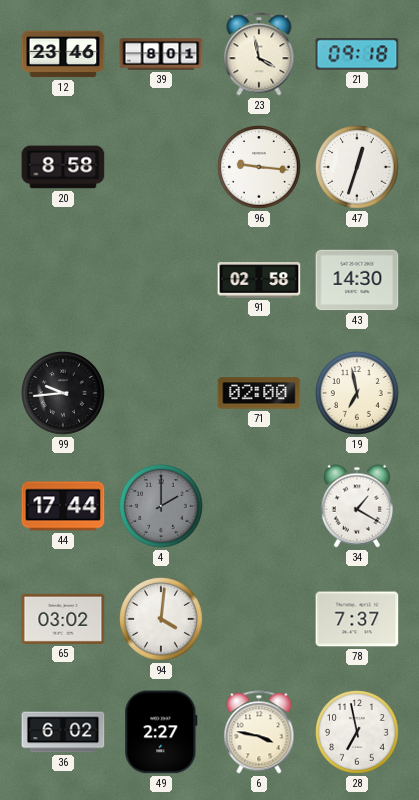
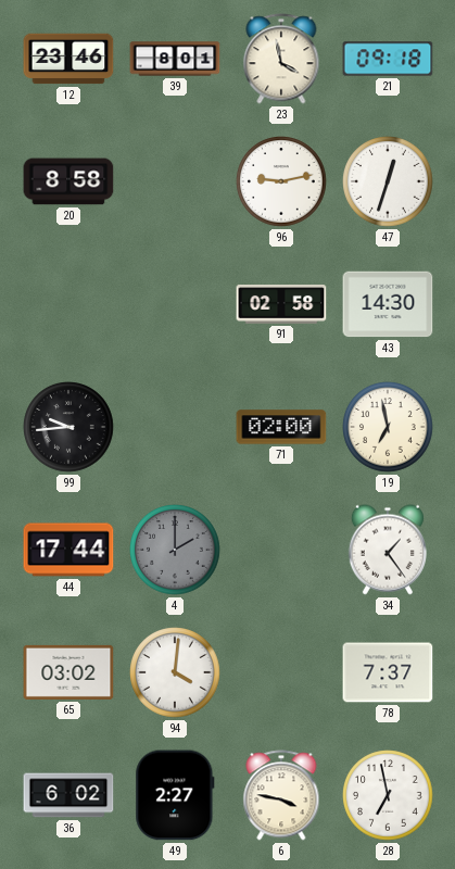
96: 9:16 -> 9:13 (281, 181)
34: 1:20 -> 1:24 (388, 550)
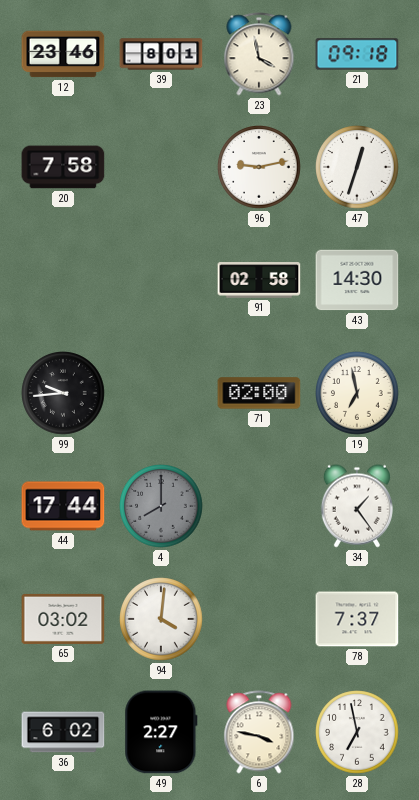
20: 8:58 -> 7:58 (63, 167)
4: 2:00 -> 8:00 (161, 506)
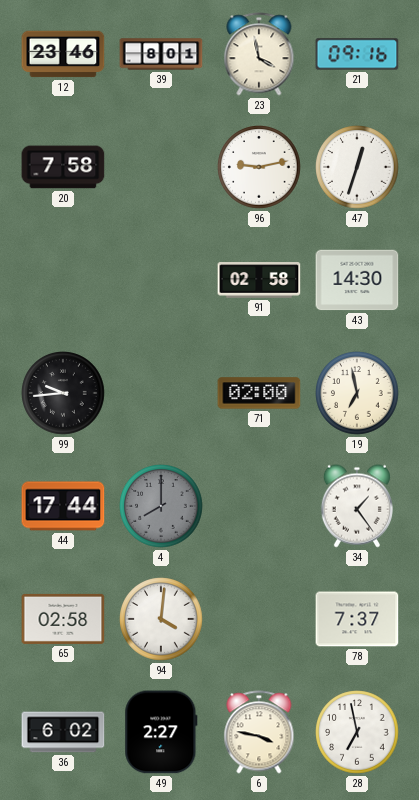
21: 09:18 -> 09:16 (357, 54)
65: 03:02 -> 02:58 (63, 619)
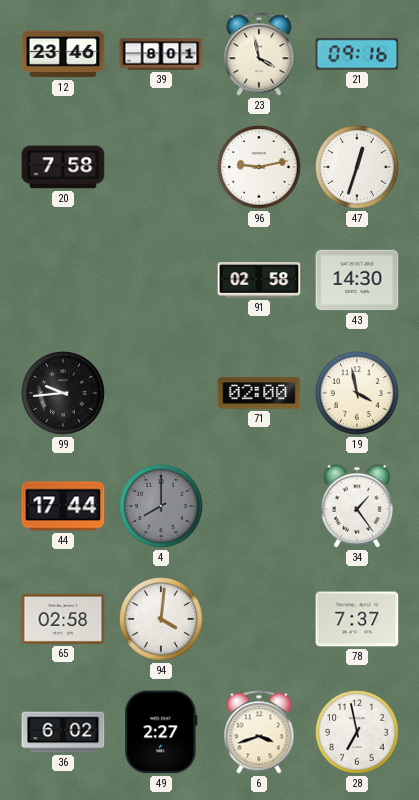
19: 6:58 -> 3:58 (357, 393)
6: 3:47 -> 3:42 (259, 732)
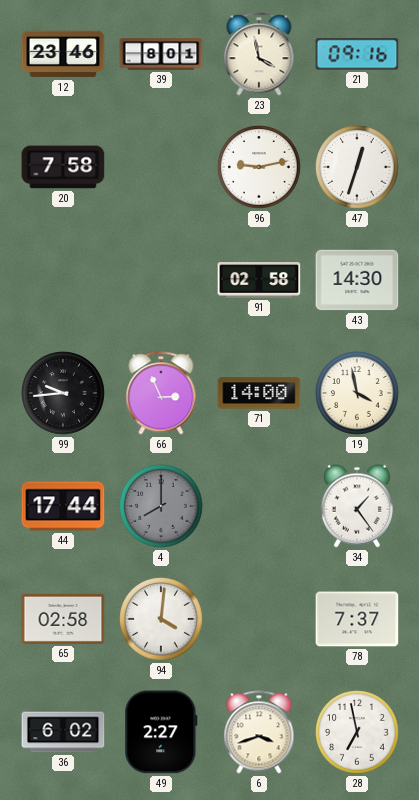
66: none -> 2:56 (161, 393)
71: 02:00 -> 14:00 (259, 393)
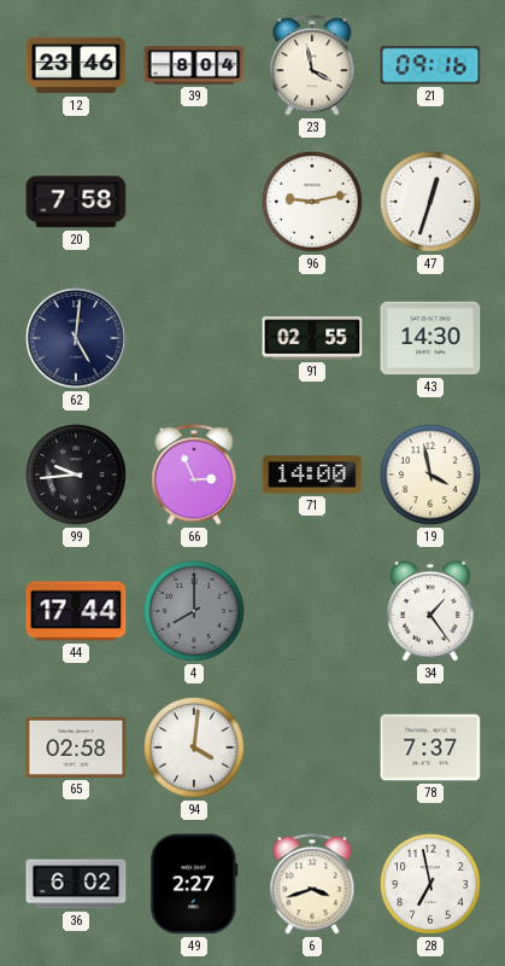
39: 8:01 -> 8:04 (194, 65)
62: none -> 5:01 (76, 338)
91: 02:58 -> 02:55 (312, 338)
